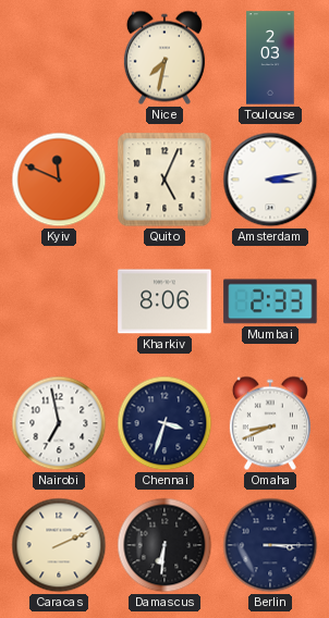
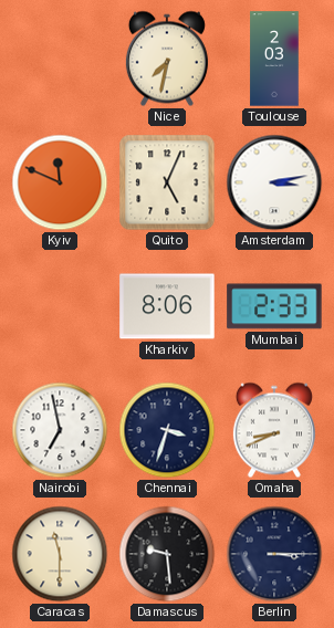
Caracas: 2:11 -> 11:30 (60, 554)
Damascus: 6:31 -> 9:29 (167, 554)
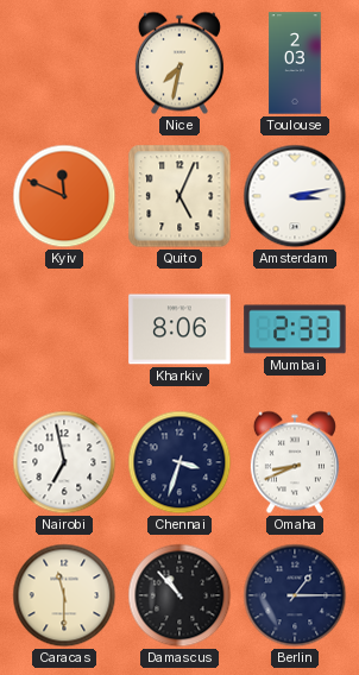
Damascus: 9:29 -> 10:53 (179, 595)
Berlin: 3:15 -> 1:15 (295, 595)
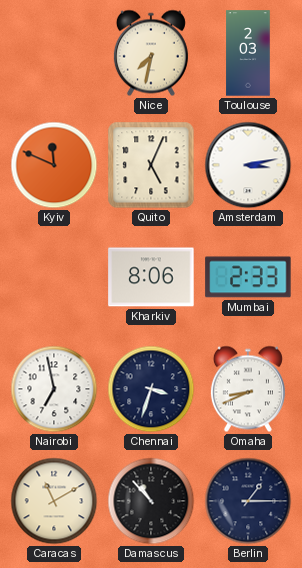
Caracas: 11:30 -> 11:10 (54, 501)
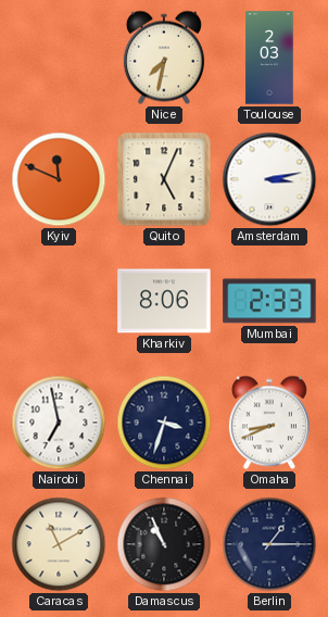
Damascus: 10:53 -> 10:56 (164, 544)
